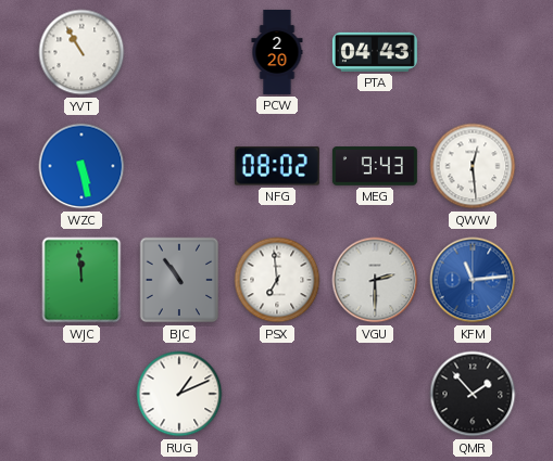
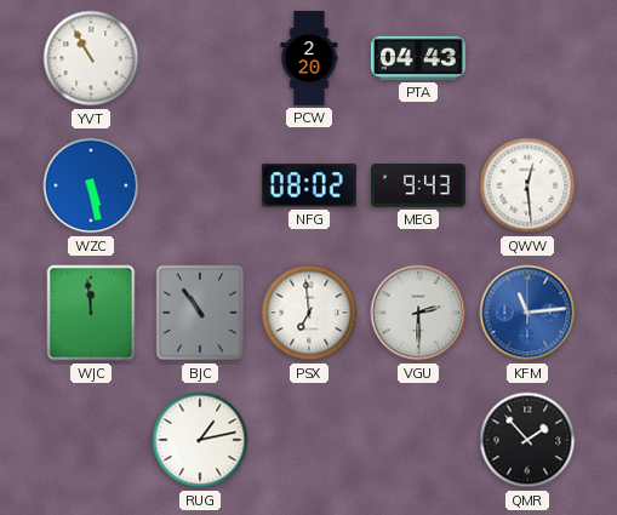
RUG: 1:11 -> 1:13 (200, 440)
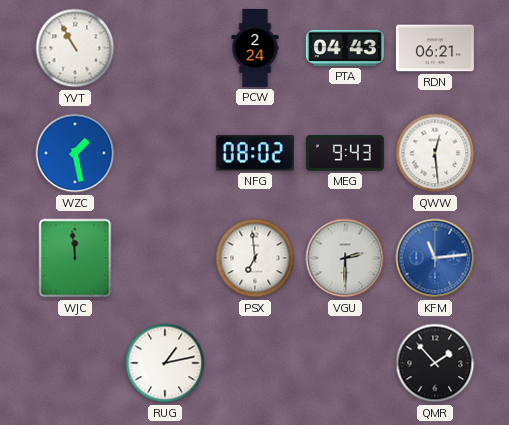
PCW: 2:20 -> 2:24 (255, 48)
RDN: none -> 06:21 (435, 48)
WZC: 5:28 -> 1:28 (75, 153)
BJC: 10:54 -> none (200, 313)
